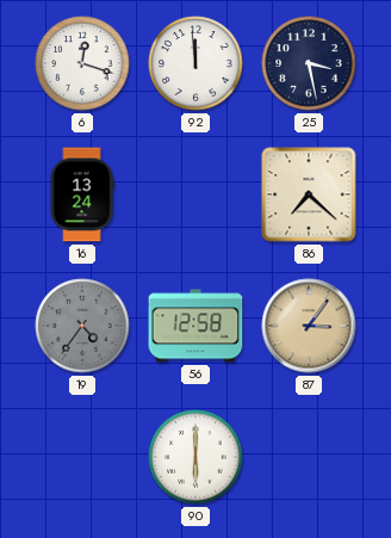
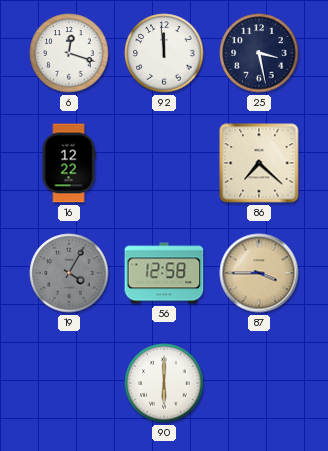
16: 13:24 -> 12:22 (69, 163)
19: 4:36 -> 4:05 (69, 273)
87: 3:06 -> 3:45 (259, 273)
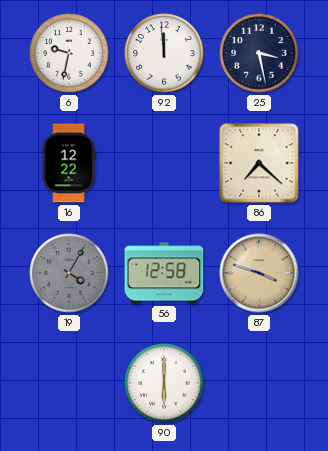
6: 12:18 -> 9:32 (69, 53)
87: 3:45 -> 3:48 (259, 273)
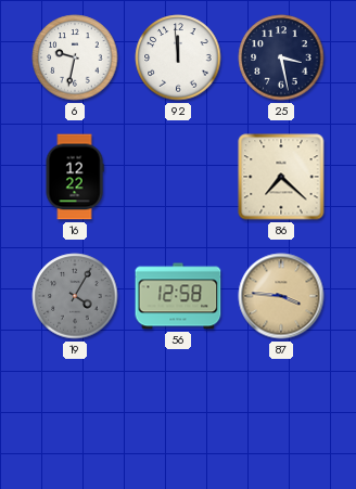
87: 3:48 -> 3:46 (281, 296)
90: 6:00 -> none (164, 383)
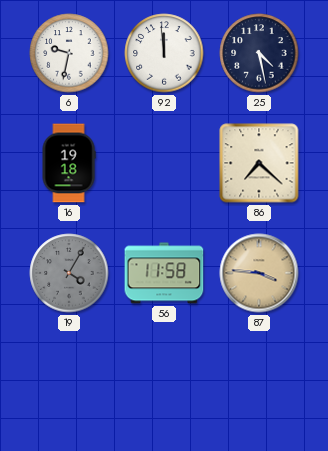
25: 3:28 -> 4:28 (259, 53)
16: 12:22 -> 19:18 (69, 163)
56: 12:58 -> 11:58 (164, 273)
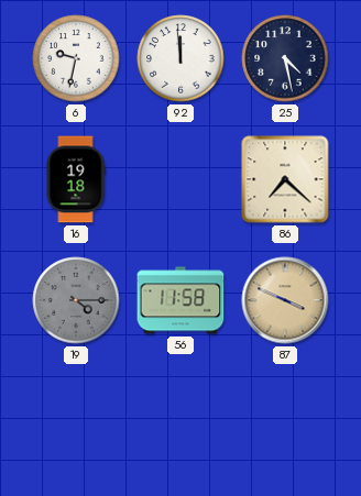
19: 4:05 -> 4:15 (76, 300)
87: 3:46 -> 3:49 (285, 300)
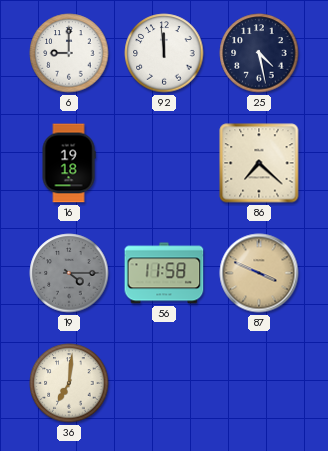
6: 9:32 -> 9:00 (69, 53)
36: none -> 7:01 (69, 383)
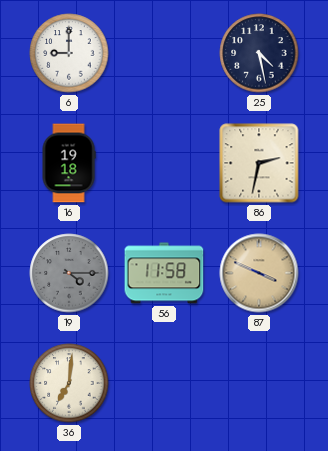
92: 11:59 -> none (164, 53)
86: 7:22 -> 2:32 (259, 163)
